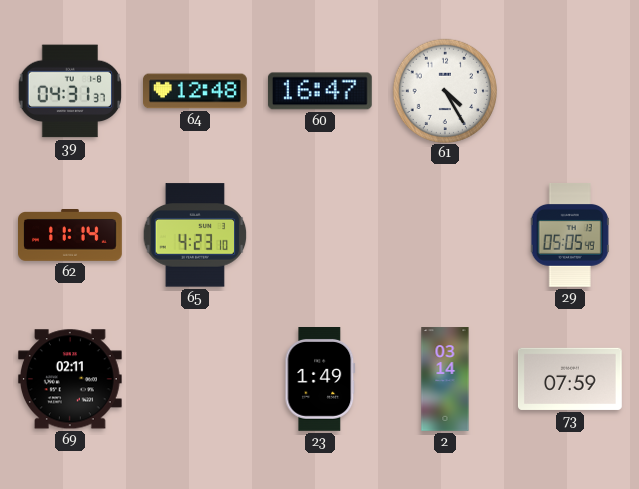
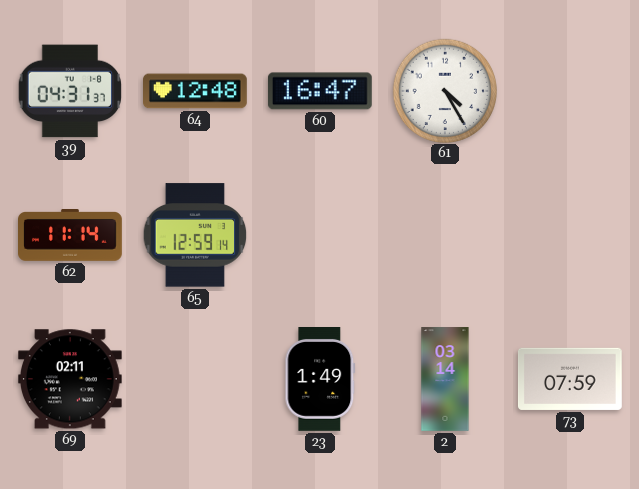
65: 4:23 -> 12:59 (195, 235)
29: 05:05 -> none (570, 236)
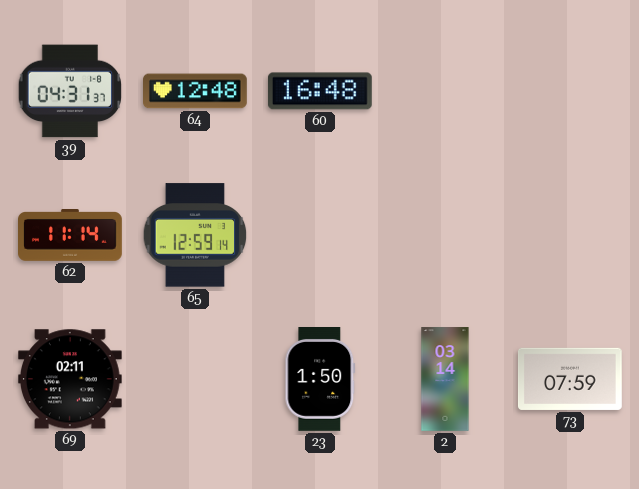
60: 16:47 -> 16:48 (320, 91)
61: 4:25 -> none (444, 90)
23: 1:49 -> 1:50 (320, 380)
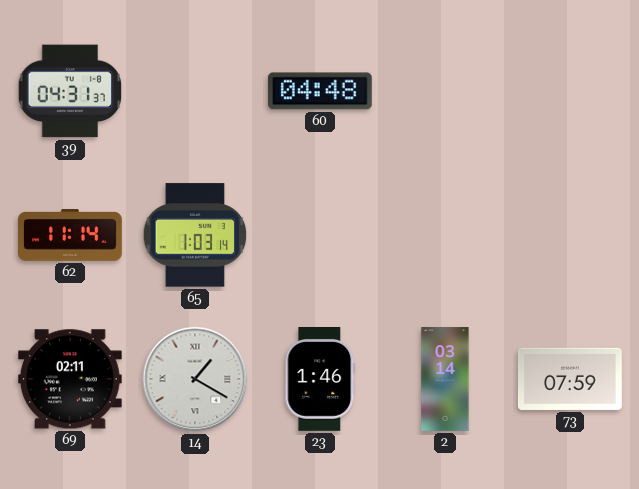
64: 12:48 -> none (196, 91)
60: 16:48 -> 04:48 (320, 91)
65: 12:59 -> 1:03 (195, 235)
14: none -> 1:20 (195, 379)
23: 1:50 -> 1:46 (320, 380)
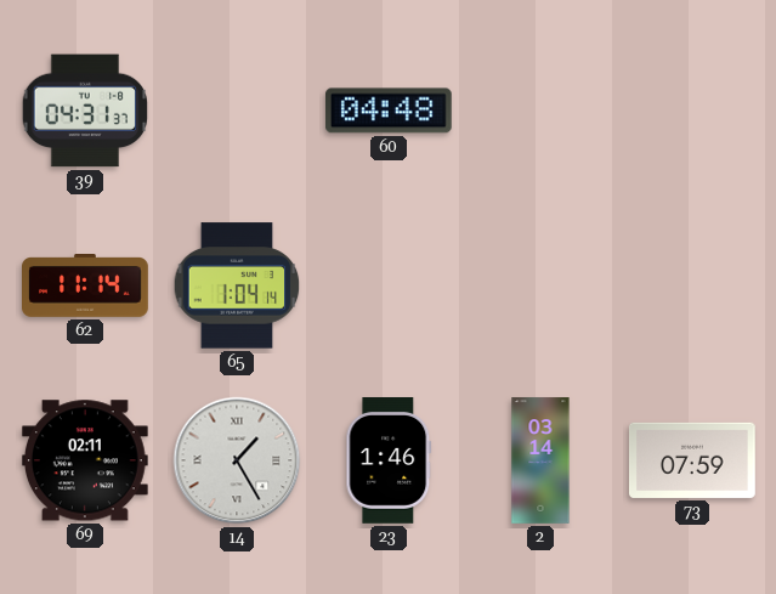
65: 1:03 -> 1:04 (237, 285)
14: 1:20 -> 1:25 (237, 460)
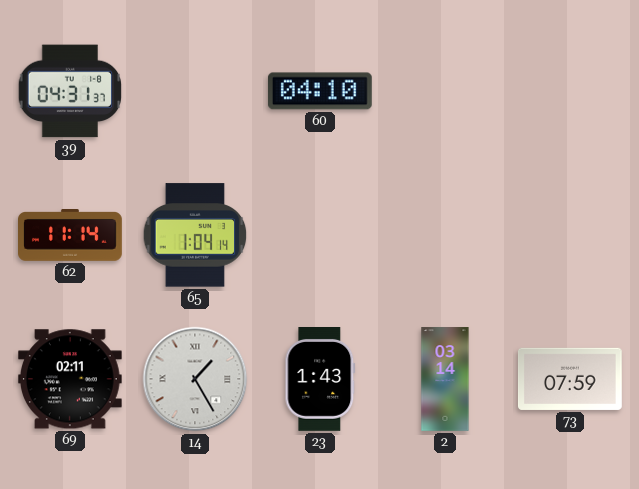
60: 04:48 -> 04:10 (320, 91)
23: 1:46 -> 1:43 (320, 380)
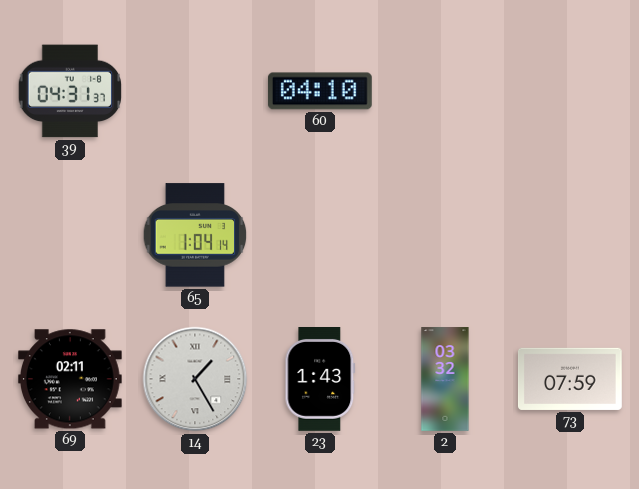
62: 11:14 -> none (70, 236)
2: 03:14 -> 03:32 (445, 379)
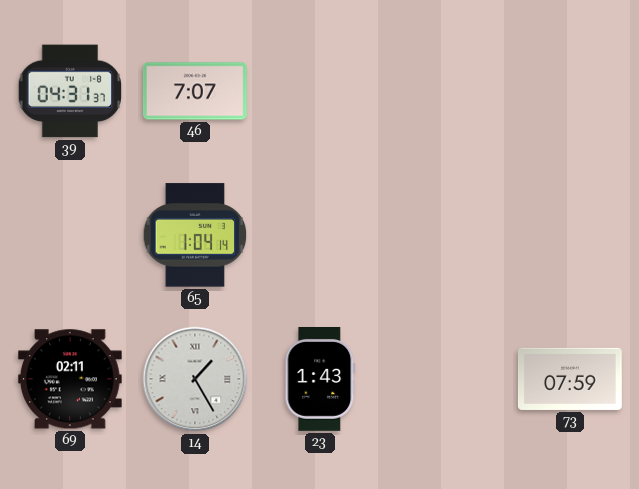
46: none -> 7:07 (195, 91)
60: 04:10 -> none (320, 91)
2: 03:32 -> none (445, 379)
